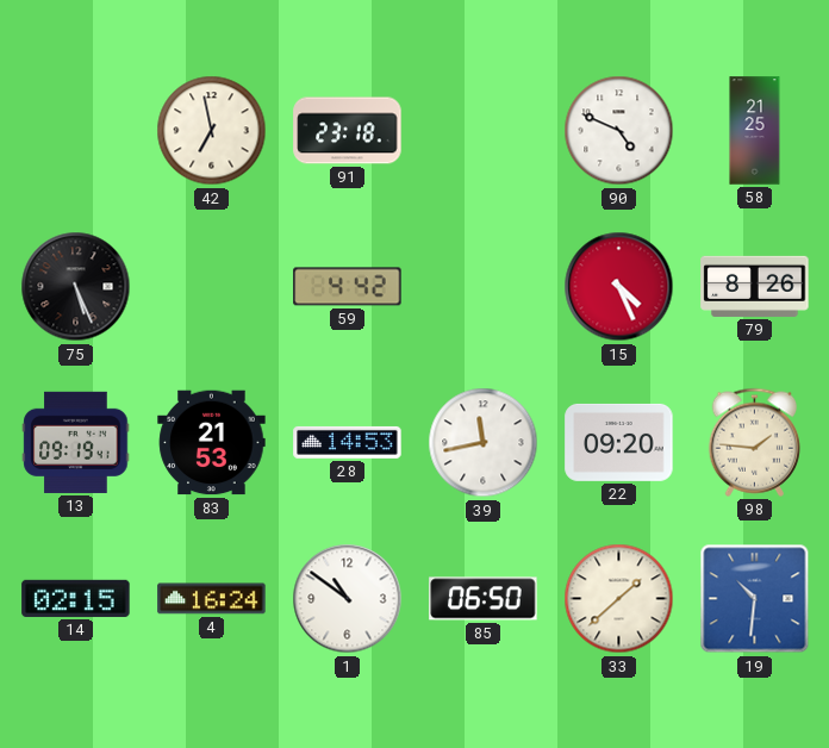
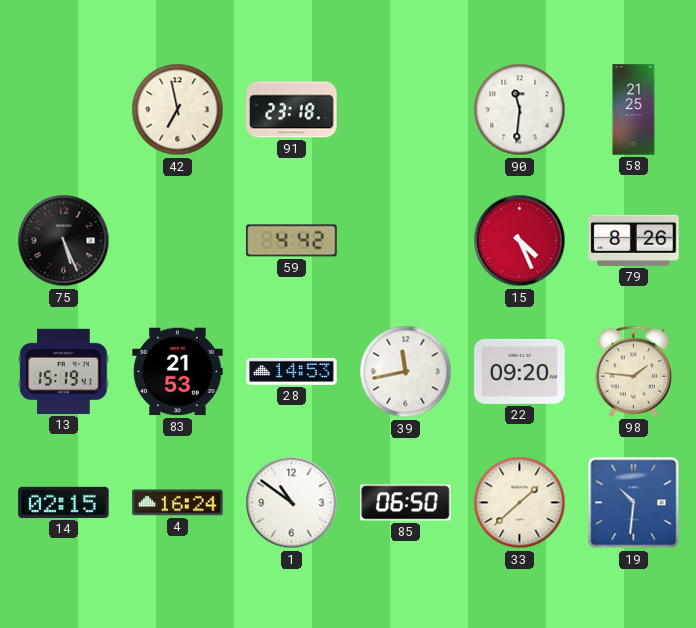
90: 4:49 -> 11:31 (520, 110)
13: 09:19 -> 15:19 (64, 371)
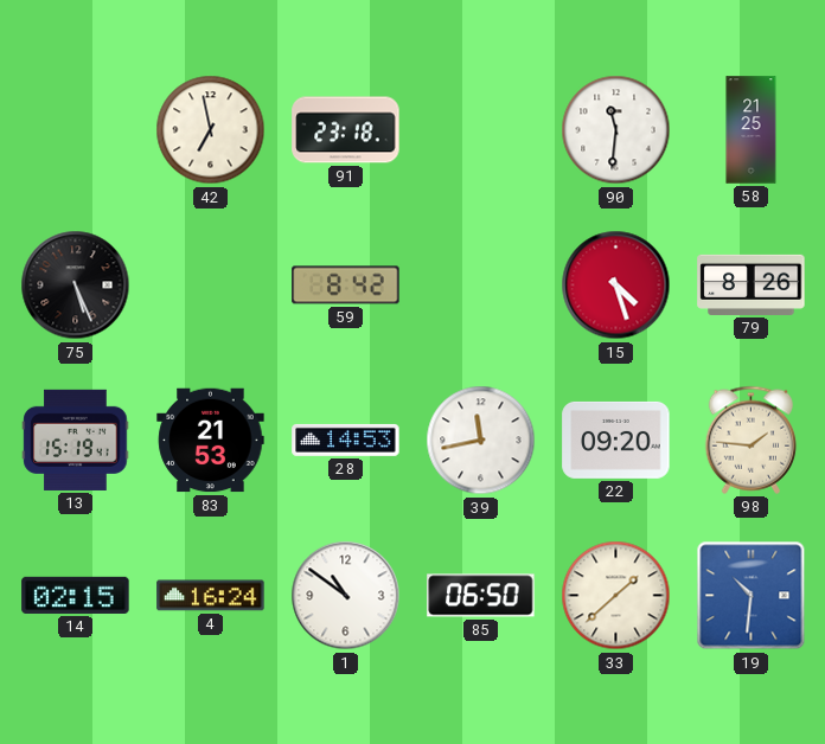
59: 4:42 -> 8:42 (346, 286)
15: 4:26 -> 4:27 (616, 286)
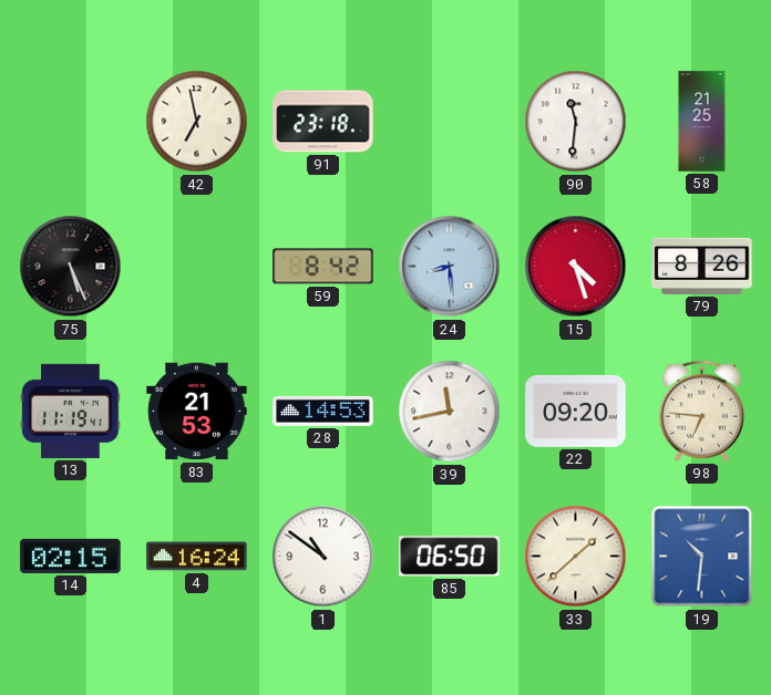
24: none -> 8:29 (450, 267)
13: 15:19 -> 11:19 (71, 411)
98: 1:46 -> 6:46 (701, 411)
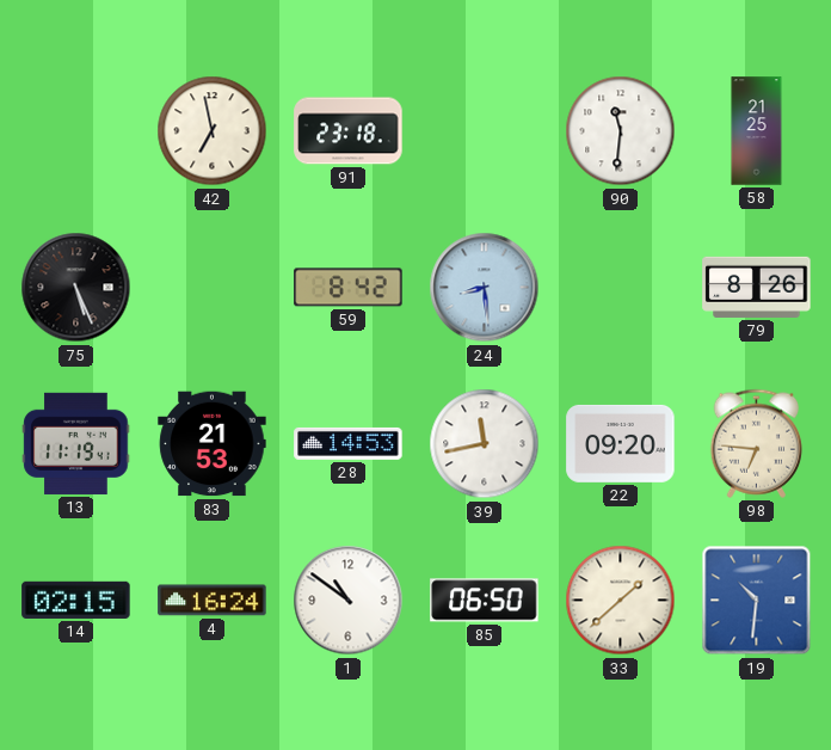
15: 4:27 -> none (576, 267)
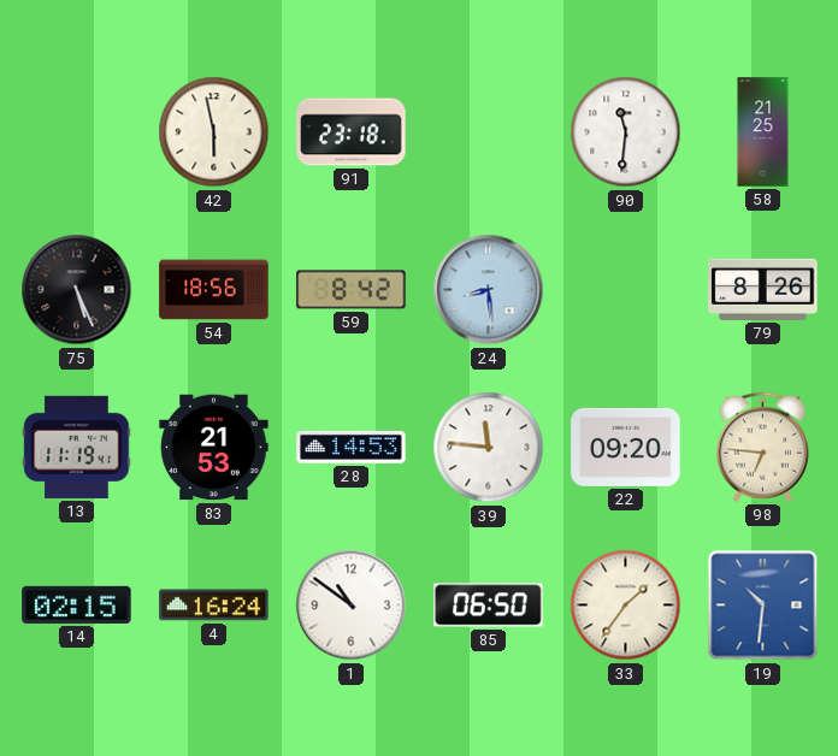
42: 6:58 -> 5:58 (214, 132)
54: none -> 18:56 (214, 290)
39: 11:43 -> 11:46 (489, 448)
33: 1:38 -> 1:36 (626, 606)
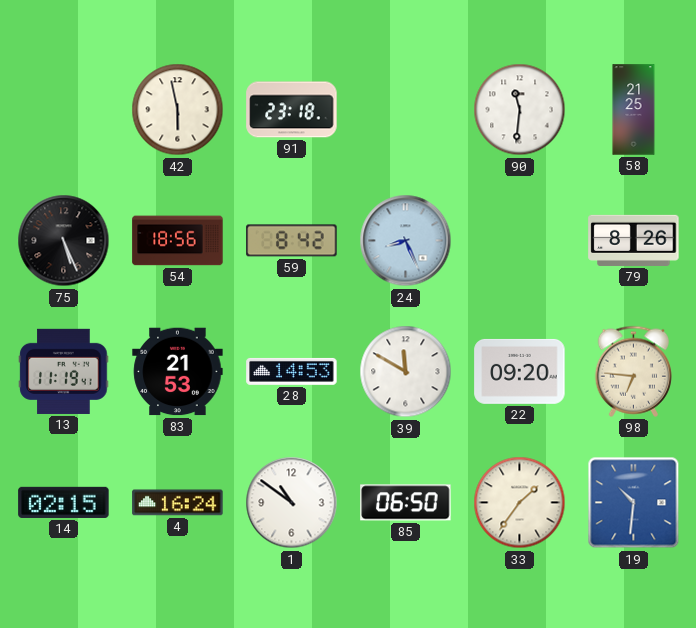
24: 8:29 -> 8:26 (406, 241)
39: 11:46 -> 11:50 (406, 372)
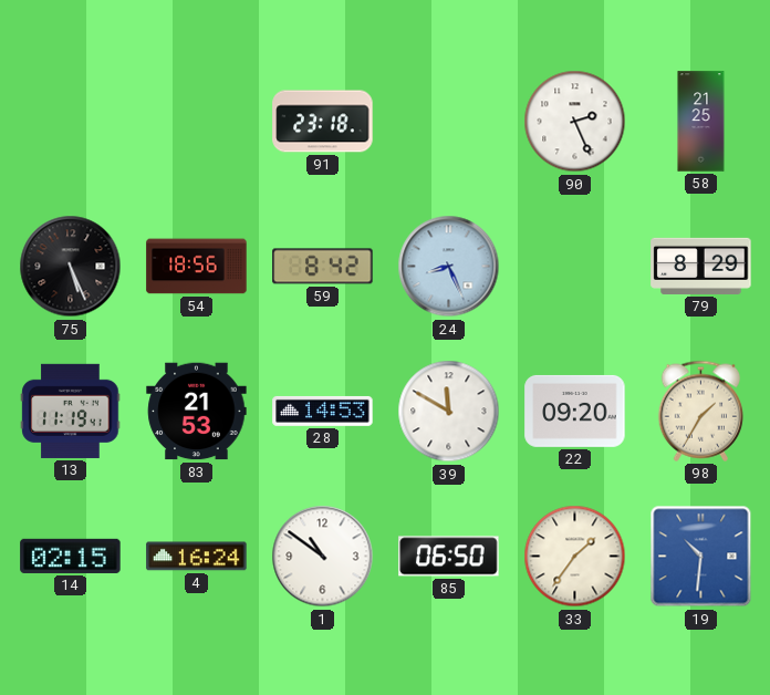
42: 5:58 -> none (178, 110)
90: 11:31 -> 2:26 (575, 122)
79: 8:26 -> 8:29 (701, 266)
98: 6:46 -> 1:35 (700, 411)
